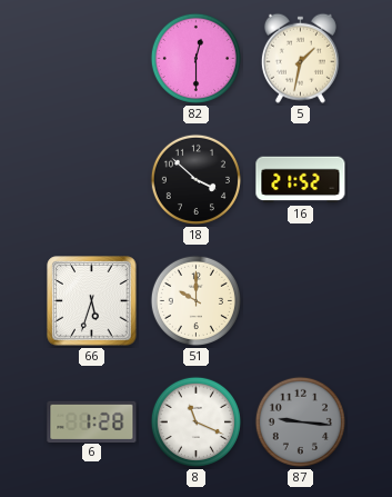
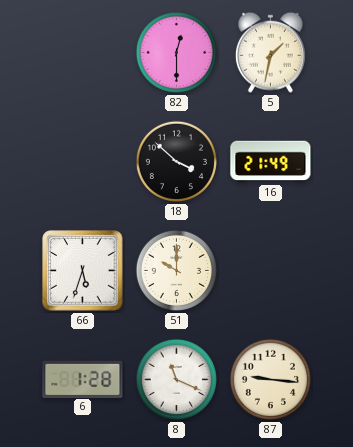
16: 21:52 -> 21:49 (271, 162)
87 dial: grey -> cream (270, 379)
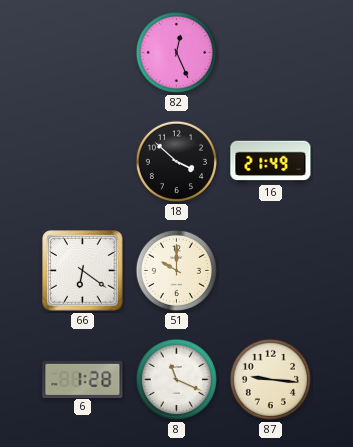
82: 12:30 -> 12:26 (176, 52)
5: 1:32 -> none (270, 52)
66: 5:33 -> 6:21 (83, 271)
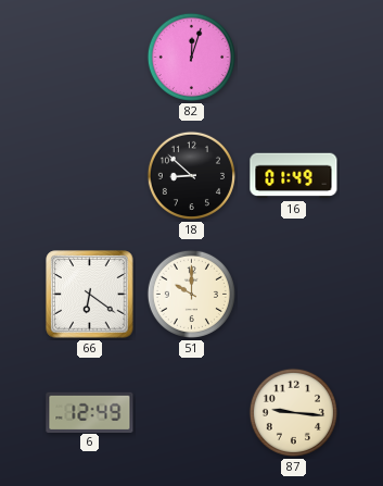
82: 12:26 -> 12:03 (191, 57)
18: 3:52 -> 8:52 (191, 175)
16: 21:49 -> 01:49 (294, 176)
6: 1:28 -> 12:49 (90, 412)
8: 11:19 -> none (176, 379)
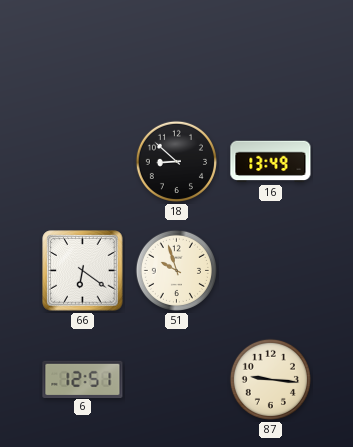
82: 12:03 -> none (191, 57)
16: 01:49 -> 13:49 (271, 162)
51: 10:00 -> 9:57 (176, 270)
6: 12:49 -> 12:51 (83, 379)
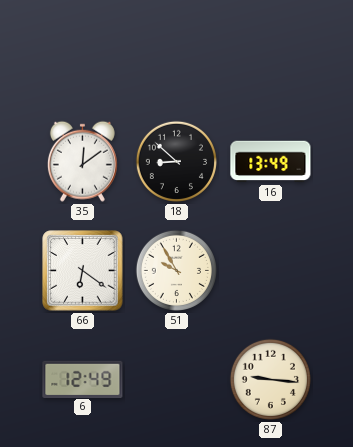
35: none -> 12:09 (82, 161)
51: 9:57 -> 9:55 (176, 270)
6: 12:51 -> 12:49 (83, 379)
